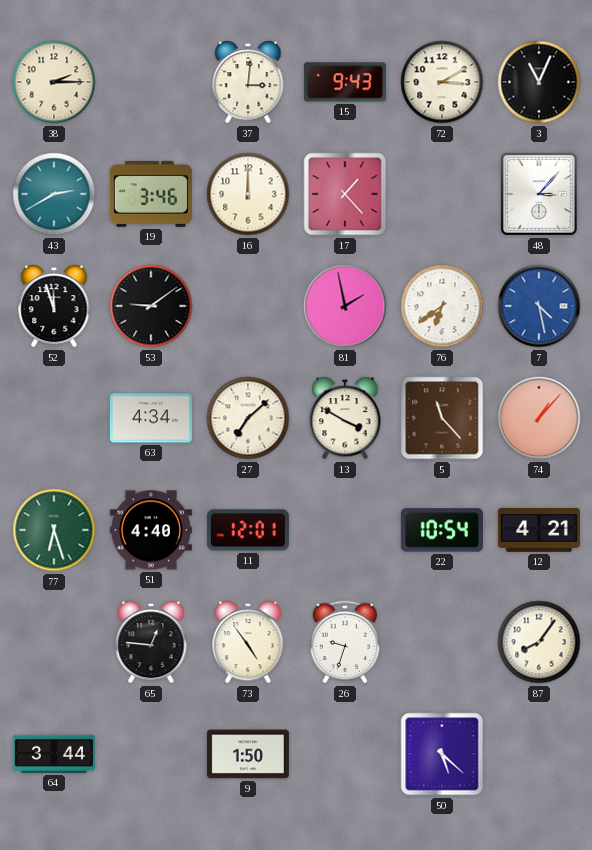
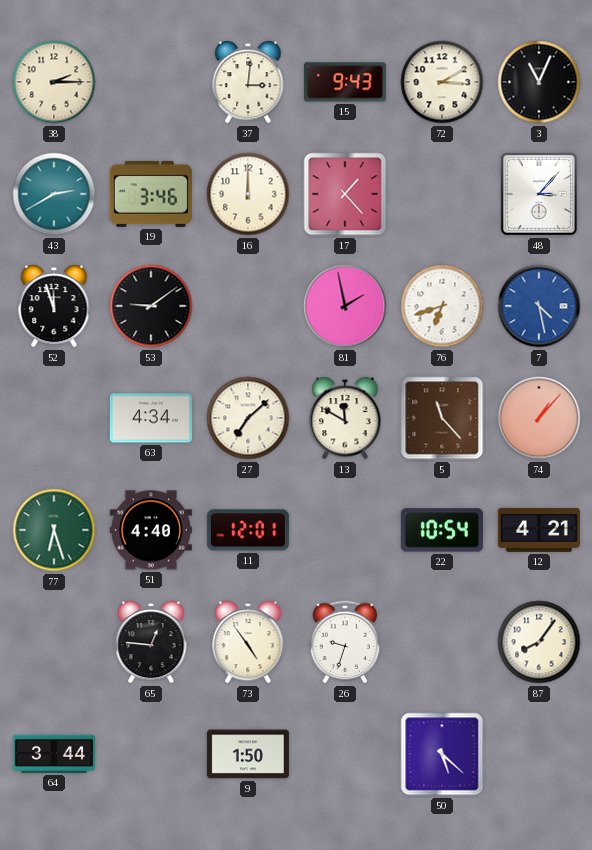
76: 6:39 -> 6:42 (442, 306)
13: 3:50 -> 11:50 (345, 419)
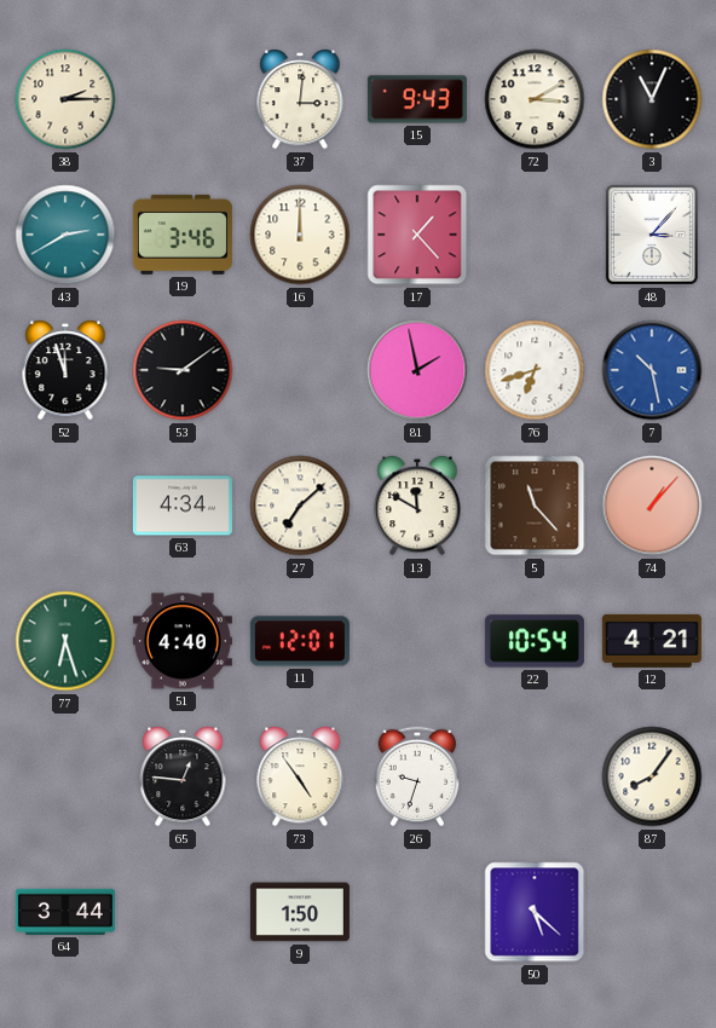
7: 4:28 -> 10:28 (652, 370)
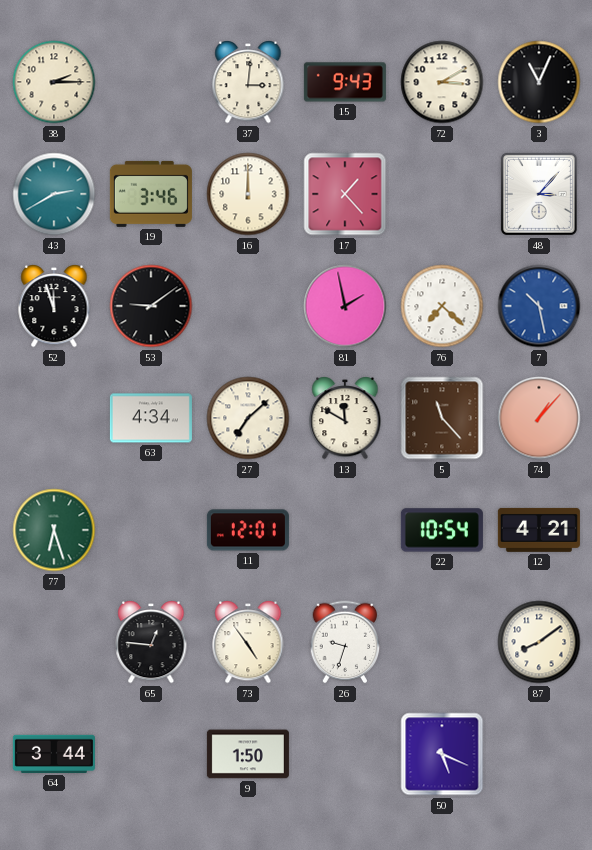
76: 6:42 -> 7:22 (442, 306)
51: 4:40 -> none (183, 641)
87: 8:06 -> 8:09 (539, 642)
50: 5:22 -> 5:19 (442, 754)
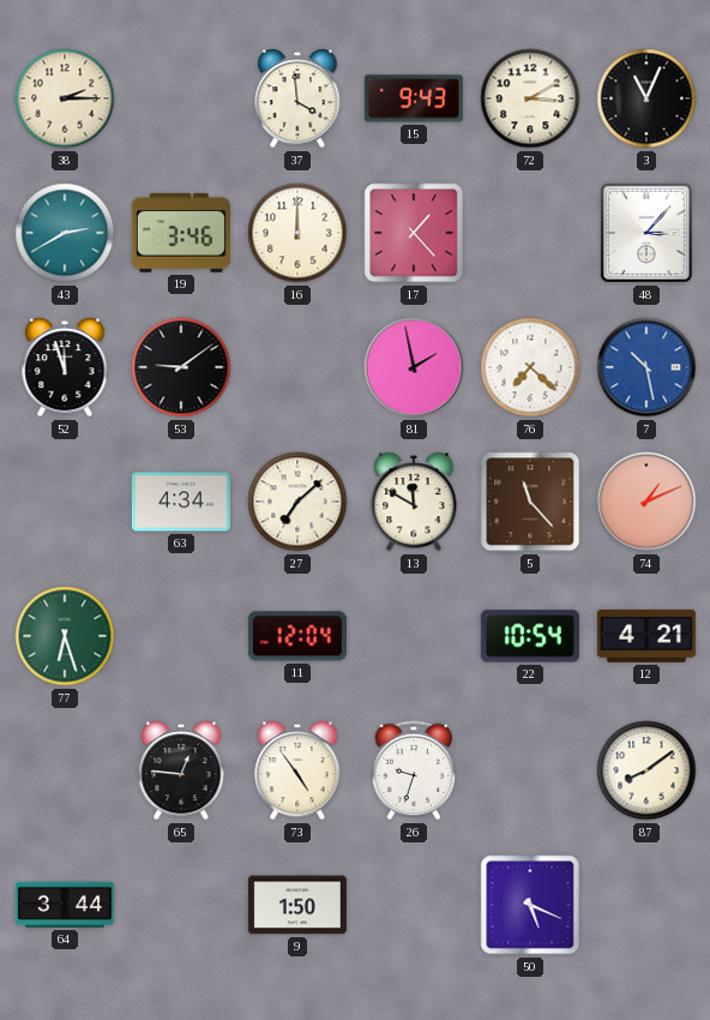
37: 3:01 -> 3:59 (297, 100)
74: 1:07 -> 1:11 (646, 502)
11: 12:01 -> 12:04 (297, 636)
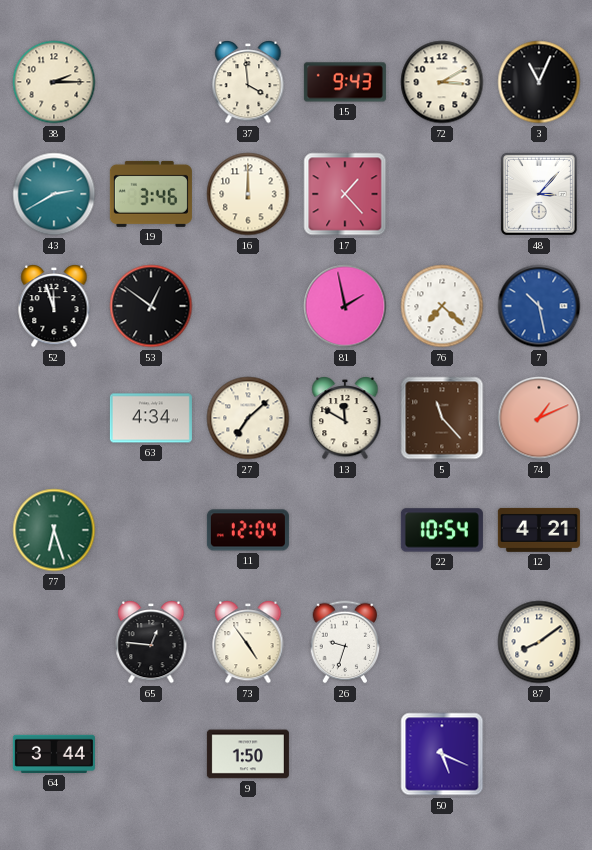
53: 9:09 -> 12:51 (151, 306)
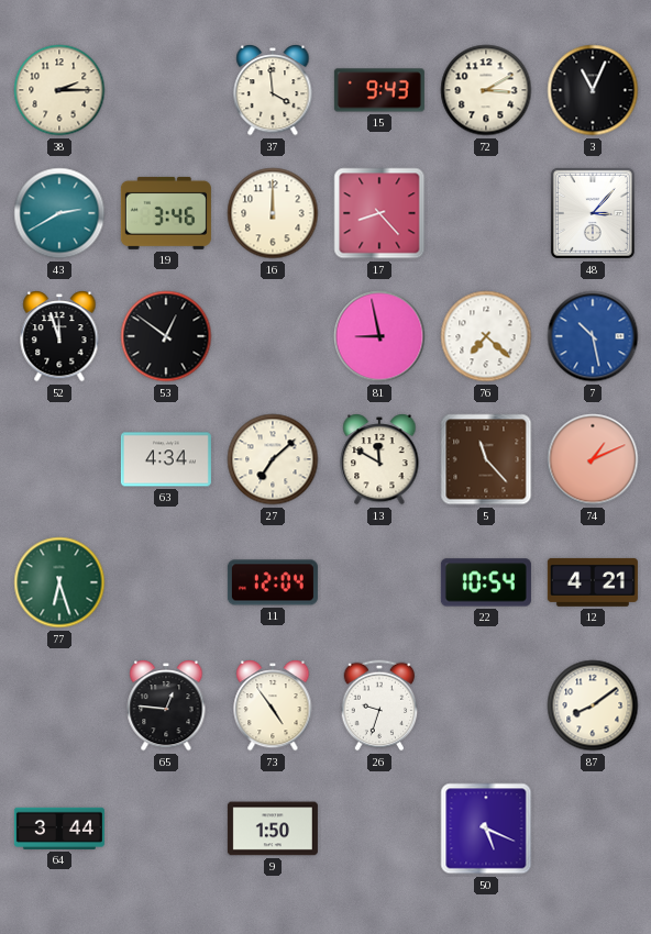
17: 1:23 -> 8:23 (379, 213)
81: 1:58 -> 8:58 (379, 336)
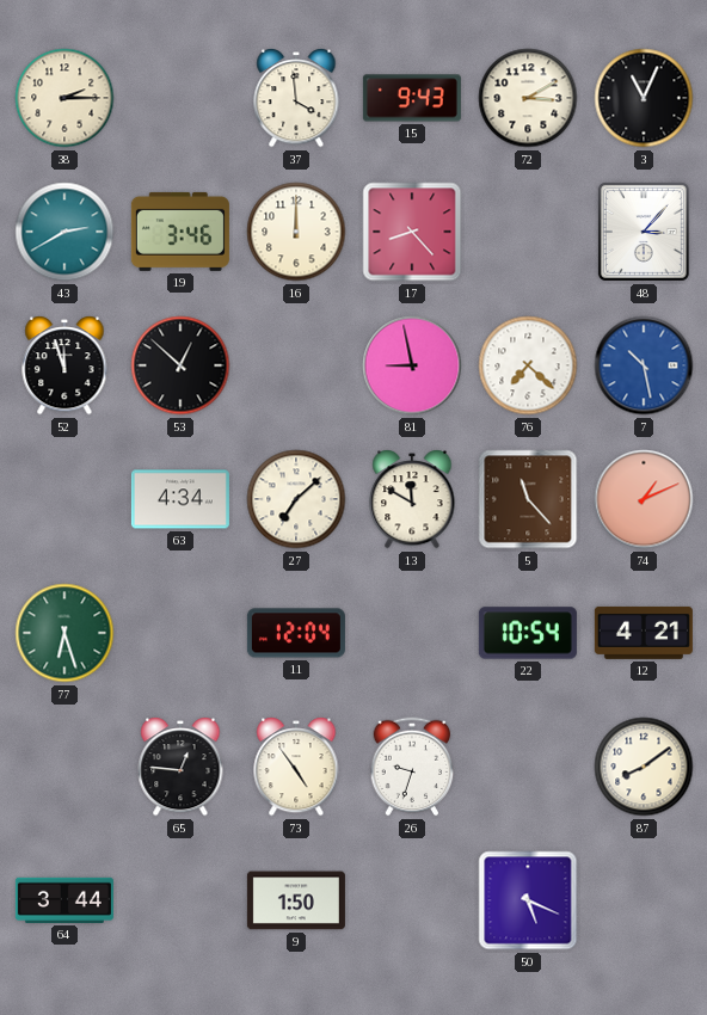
53: 12:51 -> 12:52 (180, 365)
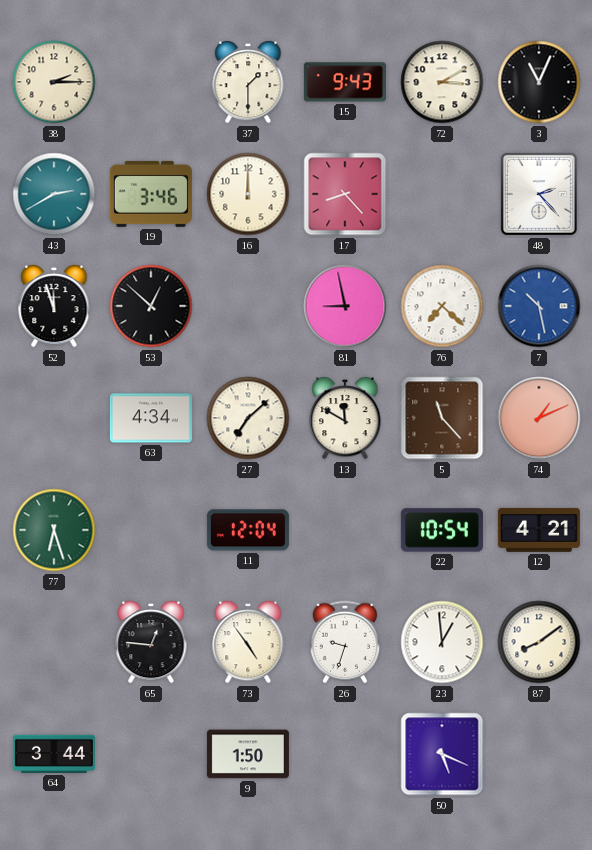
37: 3:59 -> 1:30 (248, 83)
48: 3:07 -> 2:23 (539, 194)
23: none -> 12:59 (442, 642)
